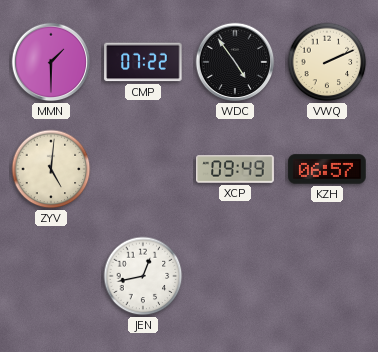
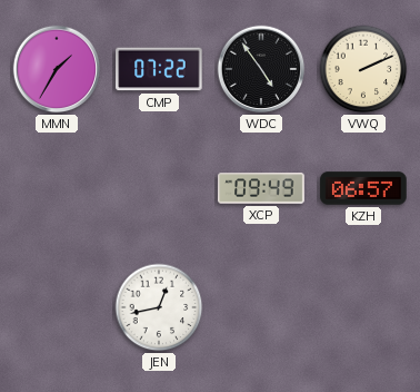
MMN: 1:30 -> 1:35 (57, 69)
ZYV: 5:01 -> none (51, 169)
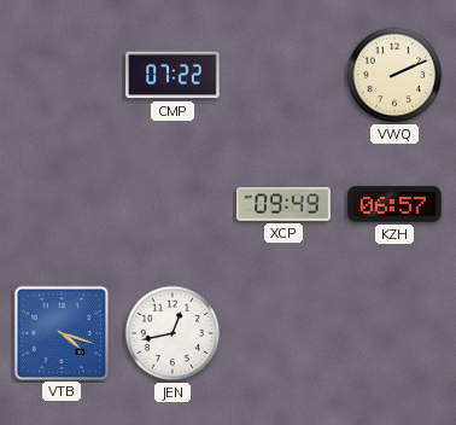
MMN: 1:35 -> none (57, 69)
WDC: 4:54 -> none (261, 69)
VTB: none -> 4:18 (60, 332)
